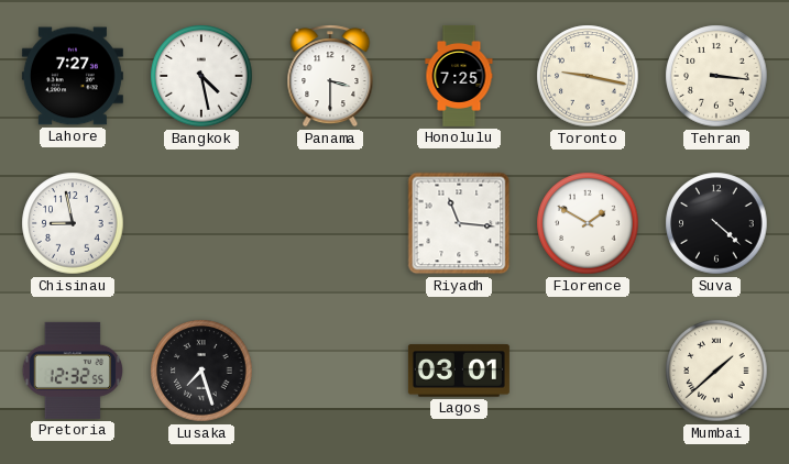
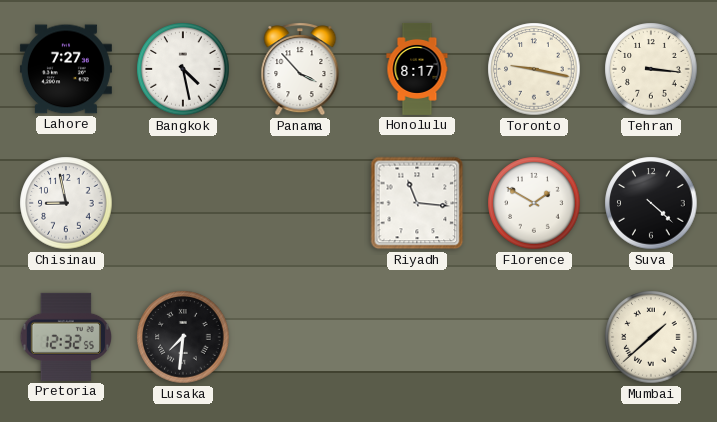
Panama: 3:30 -> 3:53 (300, 69)
Honolulu: 7:25 -> 8:17 (417, 69)
Lusaka: 7:27 -> 7:31 (183, 337)
Lagos: 03:01 -> none (459, 371)
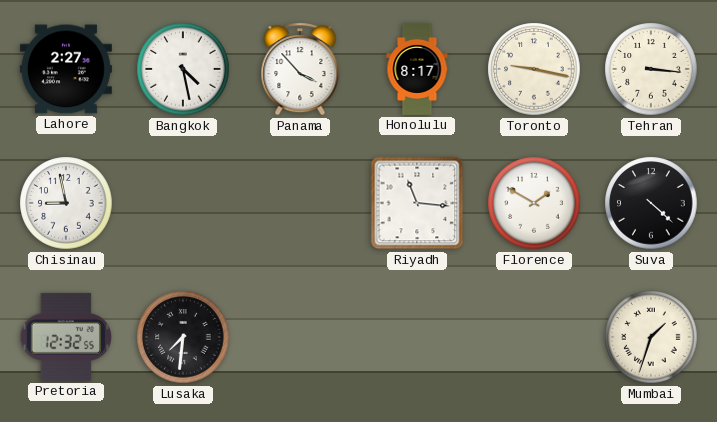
Lahore: 7:27 -> 2:27 (66, 69)
Mumbai: 1:38 -> 1:33 (651, 337)
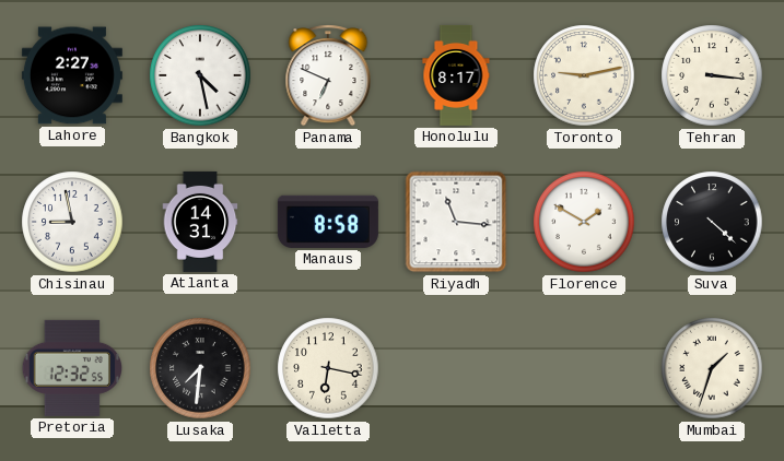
Panama: 3:53 -> 6:49 (328, 75)
Toronto: 9:17 -> 9:13 (584, 75)
Atlanta: none -> 14:31 (200, 222)
Manaus: none -> 8:58 (328, 222)
Valletta: none -> 6:17 (328, 368)
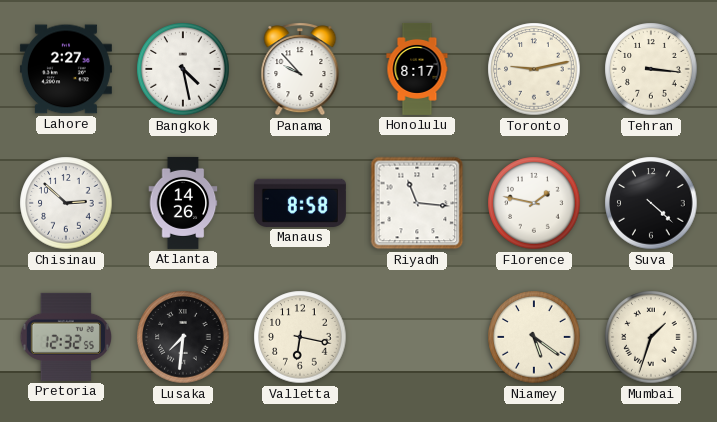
Panama: 6:49 -> 9:53 (300, 69)
Chisinau: 8:58 -> 2:52 (66, 203)
Atlanta: 14:31 -> 14:26 (183, 203)
Florence: 1:50 -> 1:47 (534, 203)
Niamey: none -> 5:21 (534, 337)
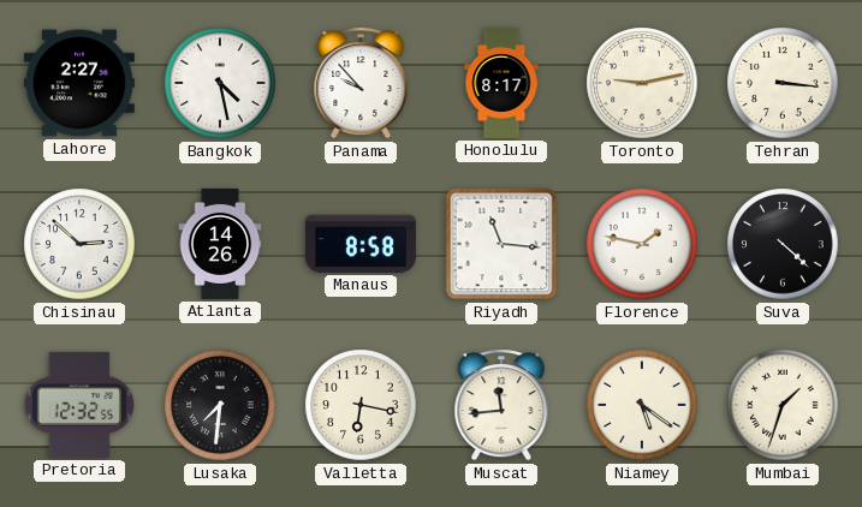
Muscat: none -> 11:44 (501, 405)
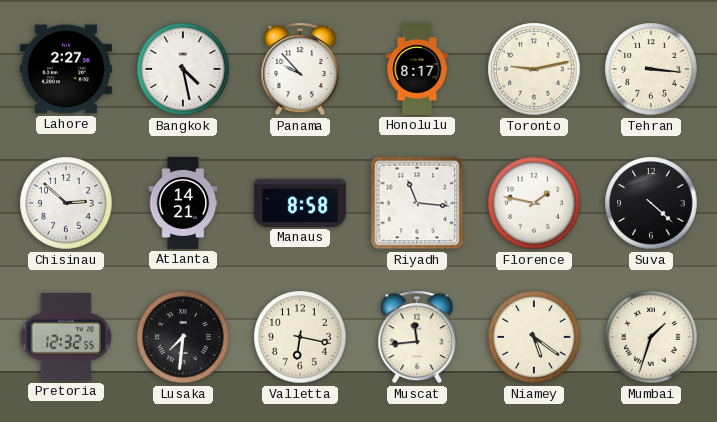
Atlanta: 14:26 -> 14:21 (183, 203)
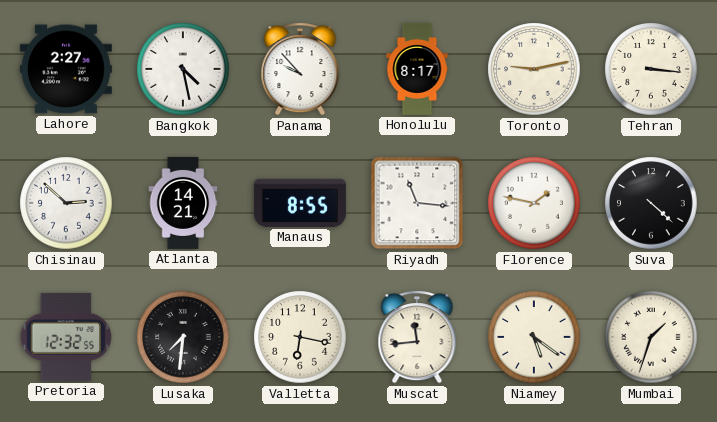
Manaus: 8:58 -> 8:55 (300, 203)
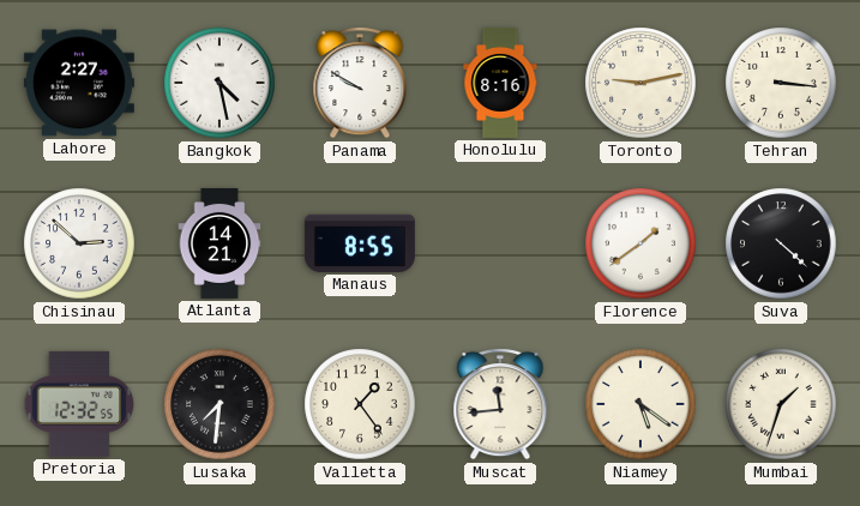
Panama: 9:53 -> 9:50 (360, 83)
Honolulu: 8:17 -> 8:16 (500, 83)
Riyadh: 11:16 -> none (417, 203)
Florence: 1:47 -> 1:39 (641, 243)
Valletta: 6:17 -> 1:24 (360, 404)
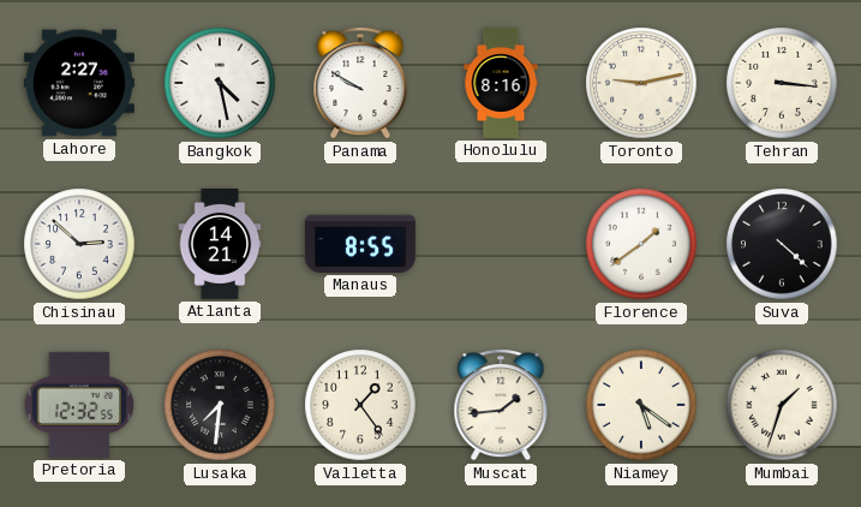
Muscat: 11:44 -> 1:44 (501, 405)
